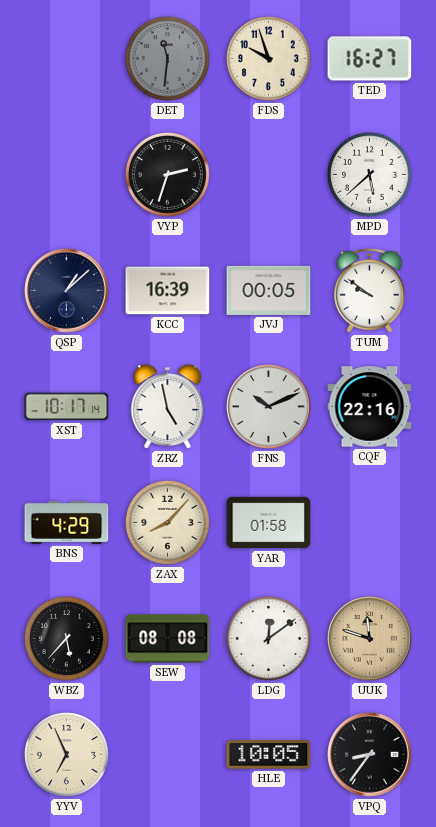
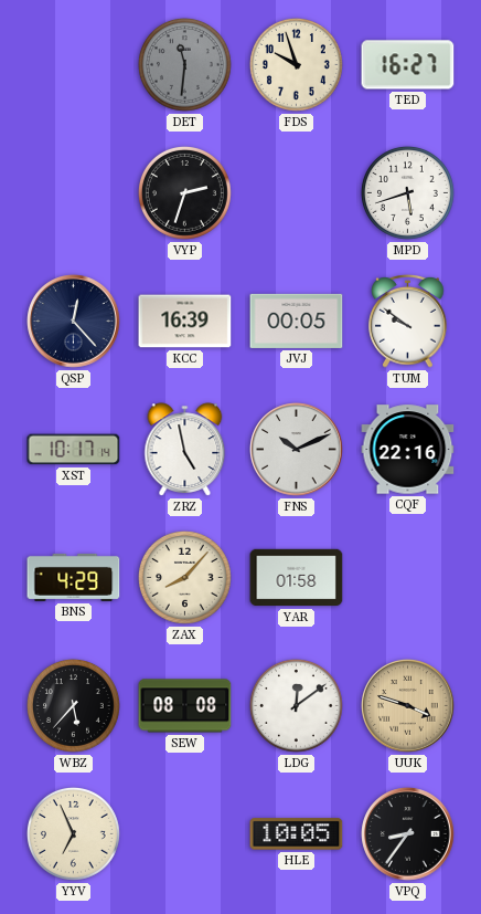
MPD: 5:38 -> 5:42 (407, 192)
QSP: 1:08 -> 12:23 (74, 322)
UUK: 11:48 -> 3:48 (408, 706)
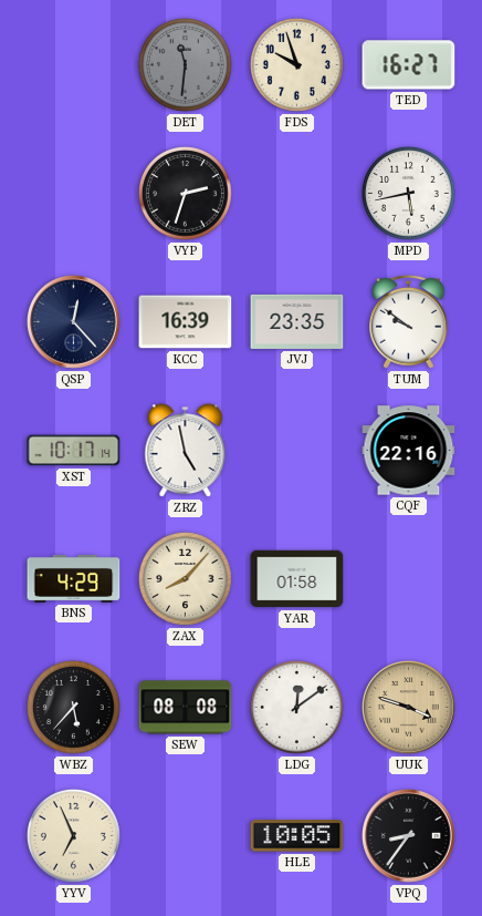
MPD: 5:42 -> 5:43 (408, 193)
JVJ: 00:05 -> 23:35 (297, 321)
FNS: 10:11 -> none (297, 450)
